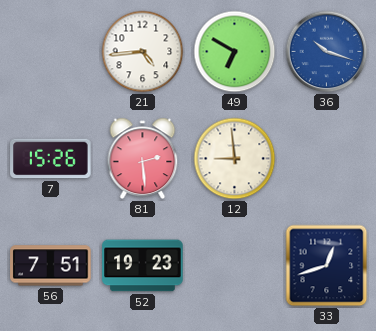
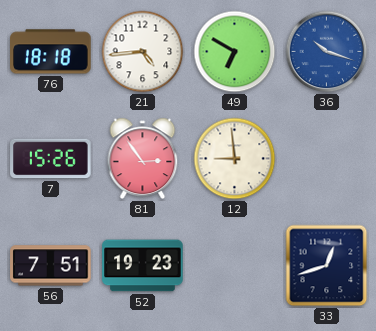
76: none -> 18:18 (51, 52)
81: 2:29 -> 2:54 (143, 159)
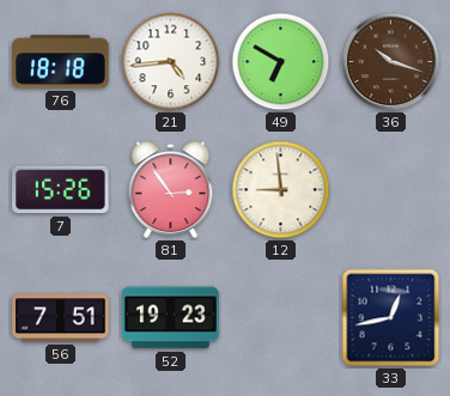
36 dial: blue -> brown (391, 62)
33: 12:42 -> 12:43 (391, 318)
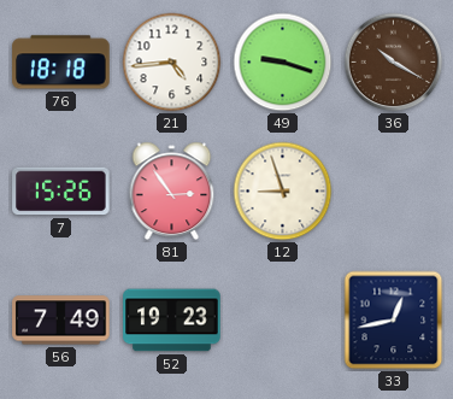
49: 6:50 -> 9:18 (283, 63)
36: 10:18 -> 10:20 (394, 63)
12: 8:59 -> 8:57 (283, 192)
56: 7:51 -> 7:49 (61, 321)
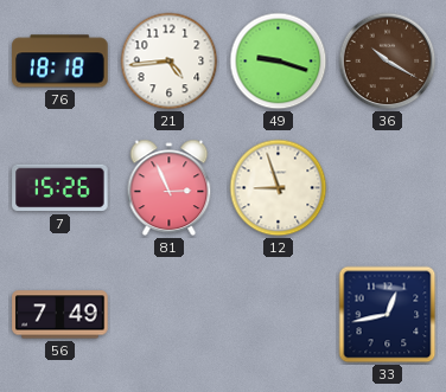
81: 2:54 -> 2:56 (170, 188)
52: 19:23 -> none (172, 321)
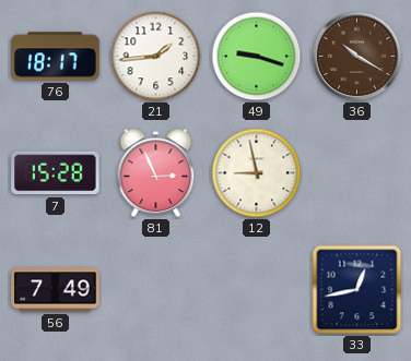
76: 18:18 -> 18:17 (56, 57)
21: 4:44 -> 1:44 (156, 57)
7: 15:26 -> 15:28 (56, 173)
12: 8:57 -> 8:58 (257, 173)
